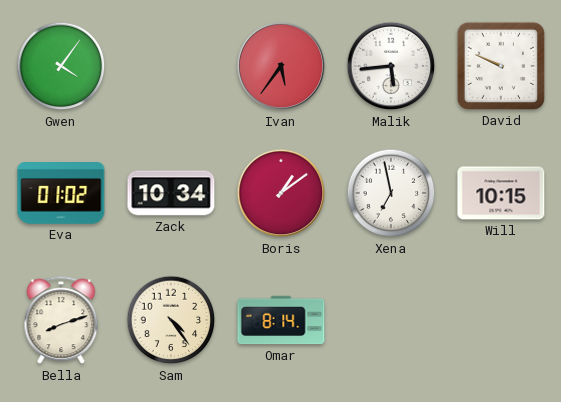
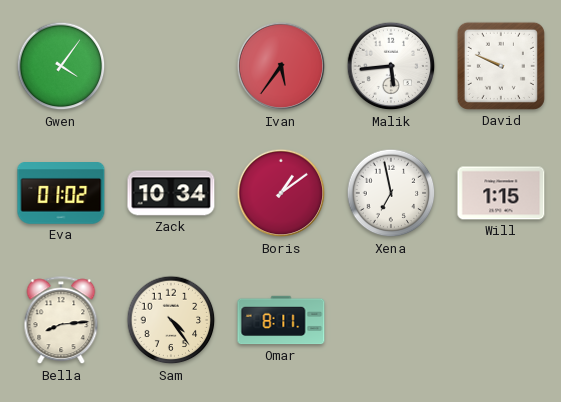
Will: 10:15 -> 1:15 (501, 193)
Bella: 8:12 -> 8:14 (61, 321)
Omar: 8:14 -> 8:11 (281, 320)
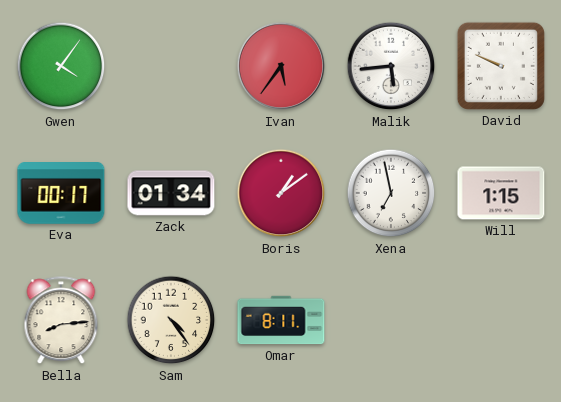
Eva: 01:02 -> 00:17 (61, 194)
Zack: 10:34 -> 01:34 (171, 193)
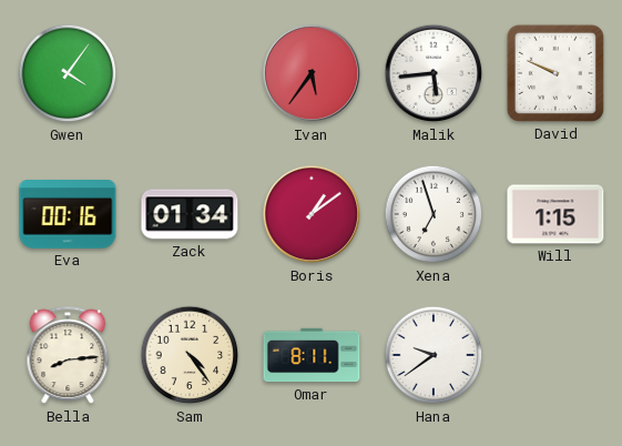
Eva: 00:17 -> 00:16 (68, 215)
Xena: 6:58 -> 6:57 (434, 214)
Hana: none -> 9:39 (434, 355)
